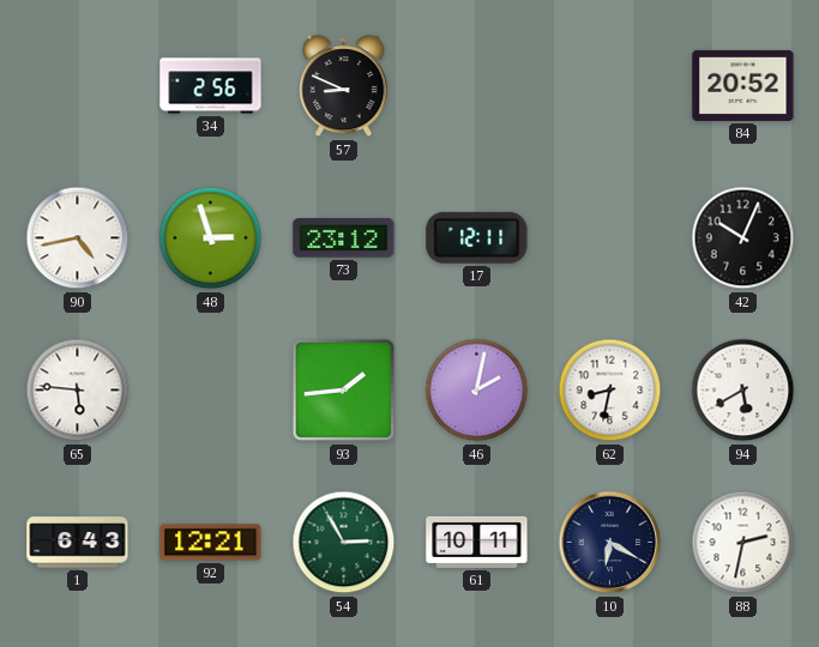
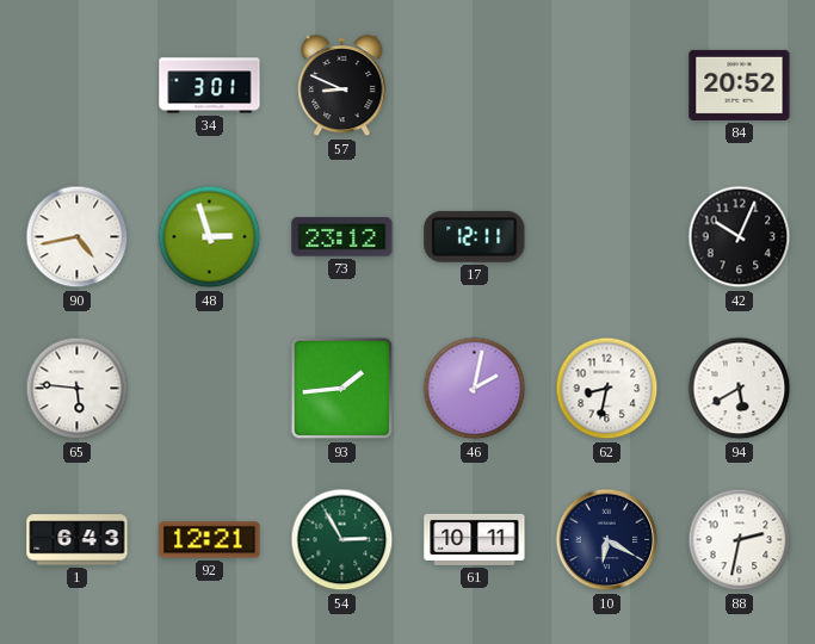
34: 2:56 -> 3:01 (210, 86)
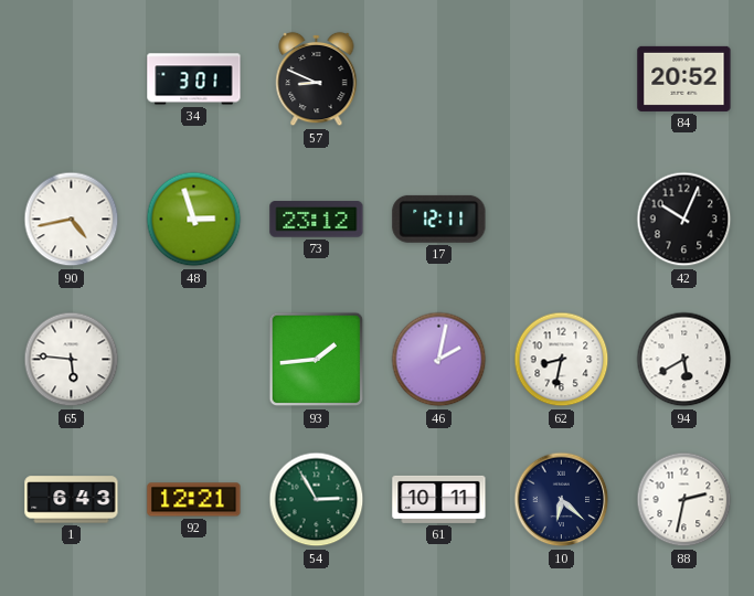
10: 6:20 -> 6:22 (562, 500)
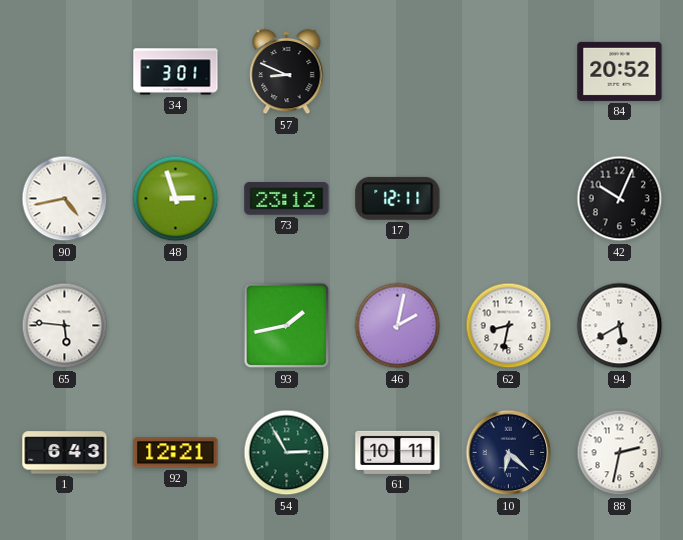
93: 1:44 -> 1:43 (287, 326)
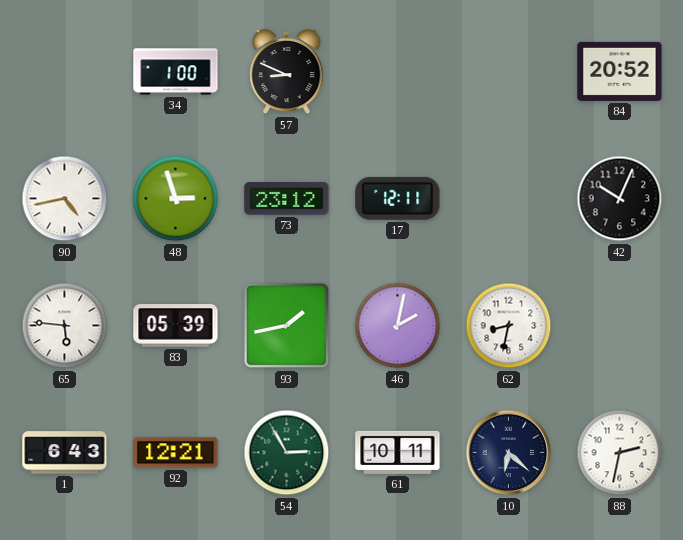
34: 3:01 -> 1:00 (176, 72)
83: none -> 05:39 (176, 326)
94: 5:40 -> none (620, 326)
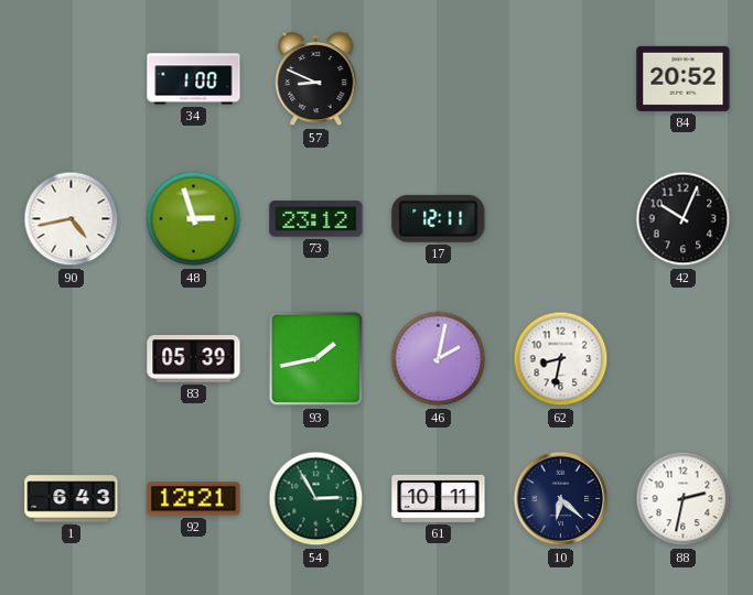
65: 5:46 -> none (65, 326)
